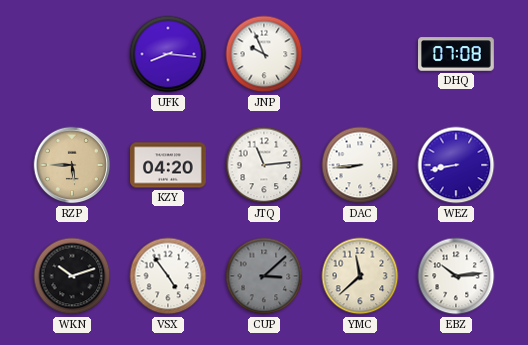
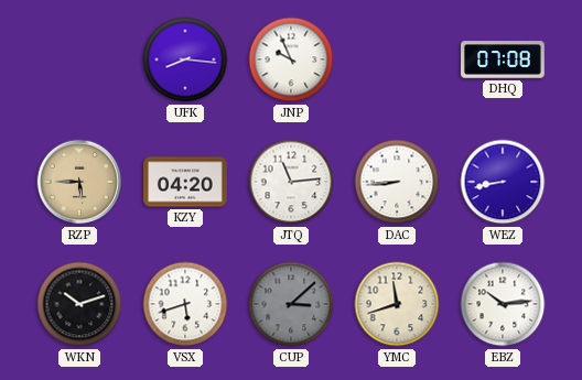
VSX: 4:54 -> 5:42 (185, 304)
YMC: 11:38 -> 11:42 (397, 304)
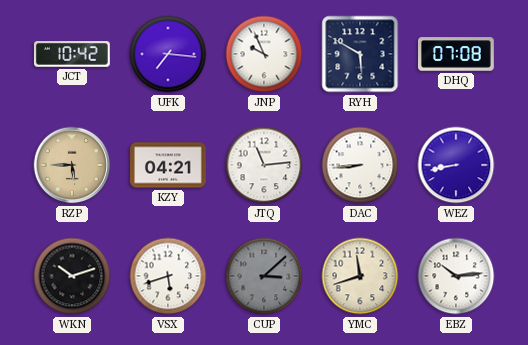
JCT: none -> 10:42 (72, 54)
UFK: 8:16 -> 7:16 (168, 54)
RYH: none -> 5:50 (360, 54)
KZY: 04:20 -> 04:21 (169, 165)
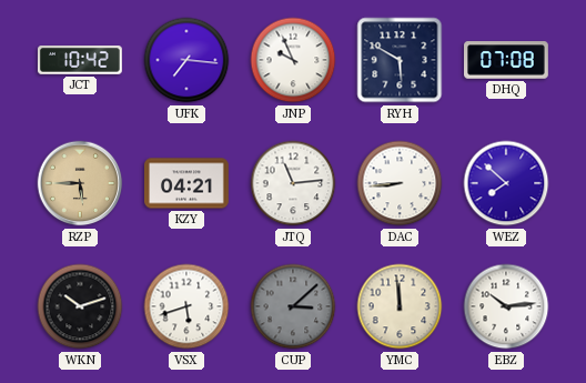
WEZ: 8:43 -> 7:52 (506, 183)
YMC: 11:42 -> 11:59 (400, 306)
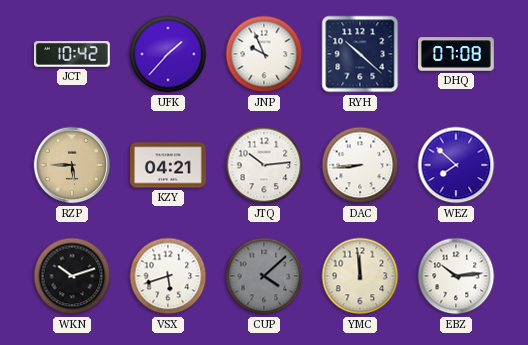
UFK: 7:16 -> 1:37 (168, 54)
RYH: 5:50 -> 10:22 (360, 54)
JTQ: 11:14 -> 10:14 (264, 165)
CUP: 3:08 -> 4:08 (264, 276)
